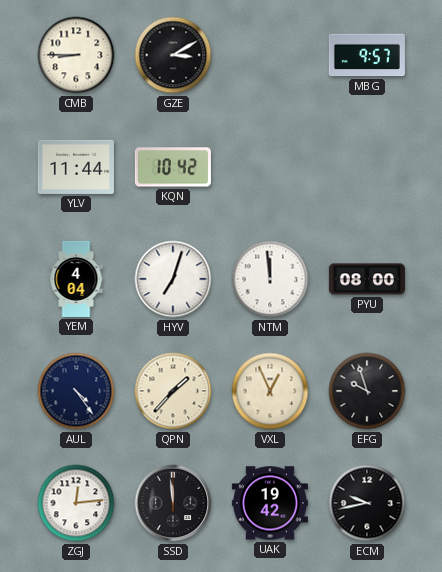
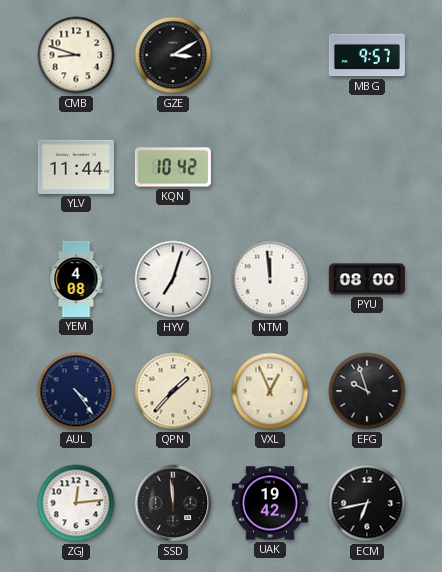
CMB: 8:45 -> 8:48 (76, 55)
YEM: 4:04 -> 4:08 (76, 279)
ECM: 9:43 -> 6:43 (367, 503)
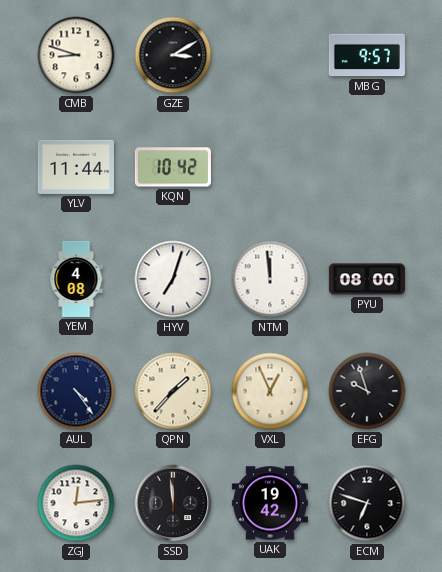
ECM: 6:43 -> 6:48 (367, 503)
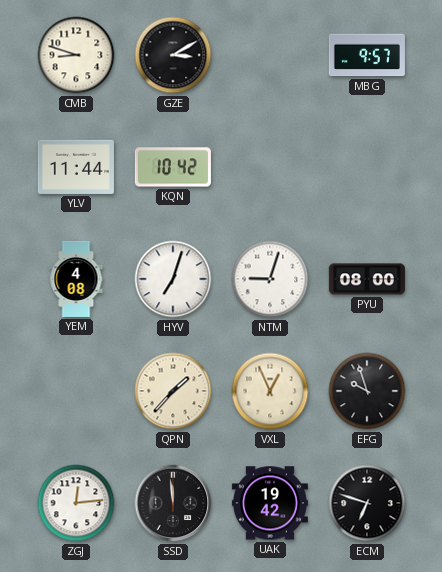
NTM: 11:59 -> 9:03 (270, 279)
AUL: 4:24 -> none (76, 391)
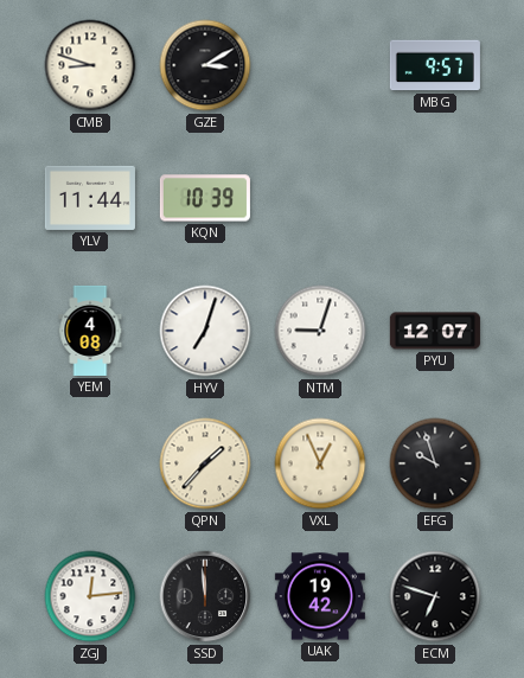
KQN: 10:42 -> 10:39 (205, 198)
PYU: 08:00 -> 12:07 (435, 331)
